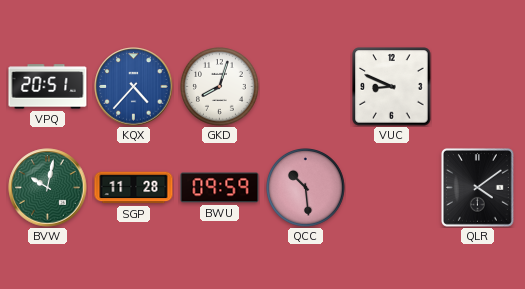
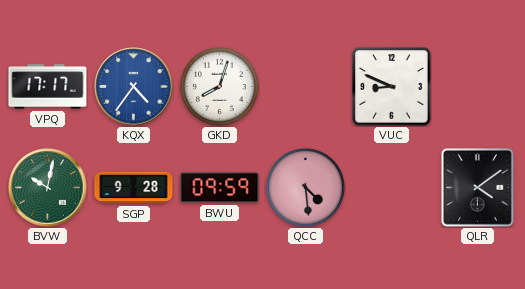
VPQ: 20:51 -> 17:17 (48, 87)
KQX: 4:37 -> 4:36 (134, 87)
SGP: 11:28 -> 9:28 (134, 188)
QCC: 10:29 -> 4:29 (306, 188)
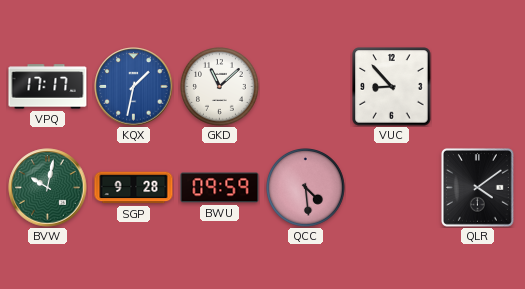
KQX: 4:36 -> 1:32 (134, 87)
GKD: 8:03 -> 11:08 (220, 87)
VUC: 8:49 -> 8:53 (392, 87)
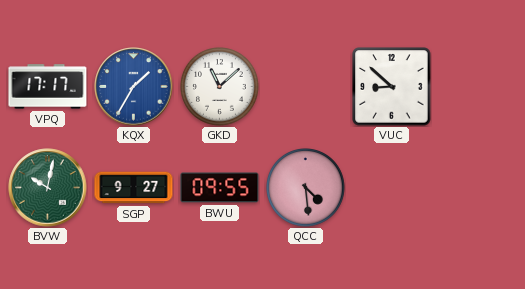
KQX: 1:32 -> 1:35 (134, 87)
VUC: 8:53 -> 8:52 (392, 87)
SGP: 9:28 -> 9:27 (134, 188)
BWU: 09:59 -> 09:55 (220, 188)
QLR: 4:09 -> none (477, 187)
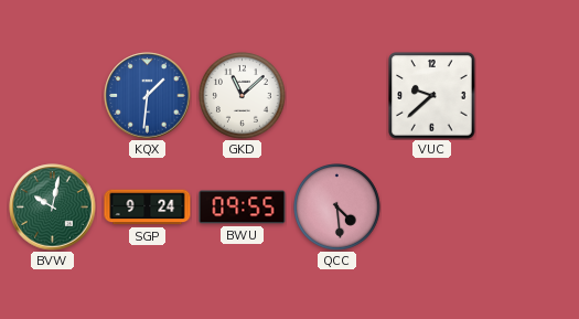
VPQ: 17:17 -> none (48, 87)
KQX: 1:35 -> 1:31 (148, 96)
VUC: 8:52 -> 9:38 (432, 96)
SGP: 9:27 -> 9:24 (148, 208)
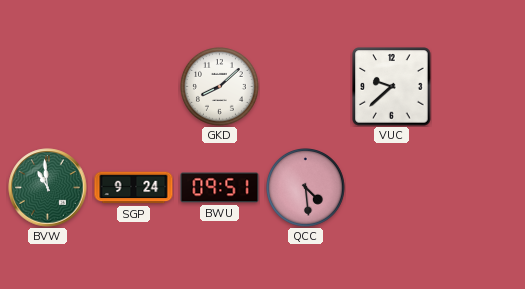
KQX: 1:31 -> none (148, 96)
GKD: 11:08 -> 8:08 (220, 87)
BVW: 10:02 -> 10:59 (48, 188)
BWU: 09:55 -> 09:51 (220, 188)
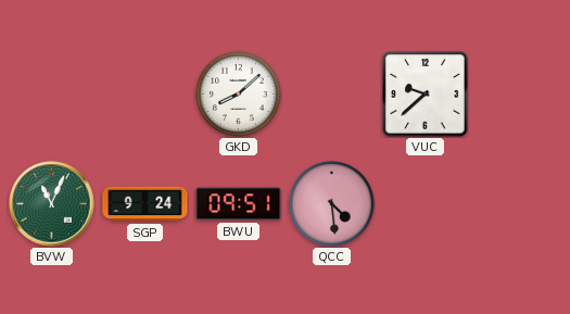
BVW: 10:59 -> 11:04 (52, 204)
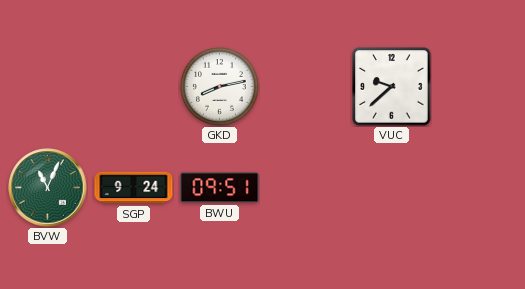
GKD: 8:08 -> 8:13 (220, 87)
QCC: 4:29 -> none (332, 204)
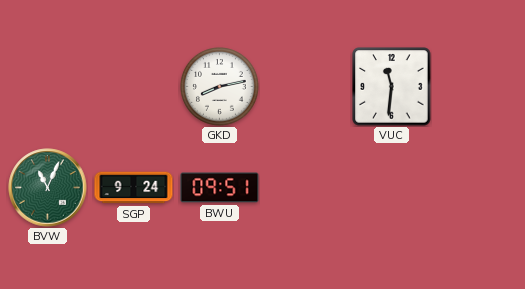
VUC: 9:38 -> 11:31 (392, 87)
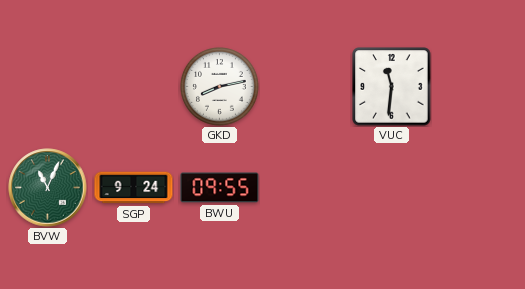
BWU: 09:51 -> 09:55 (220, 188)
